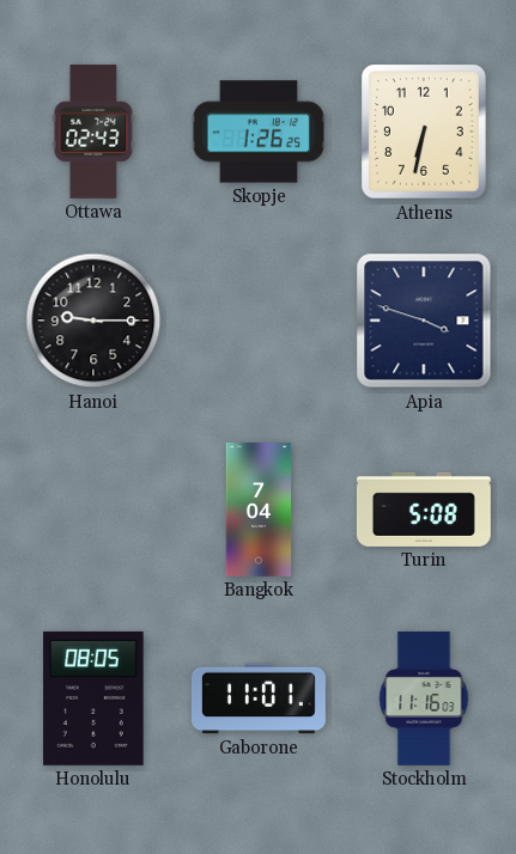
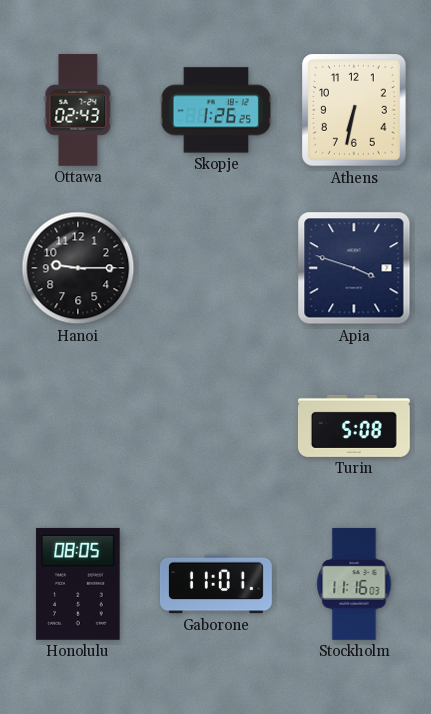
Bangkok: 7:04 -> none (259, 511)
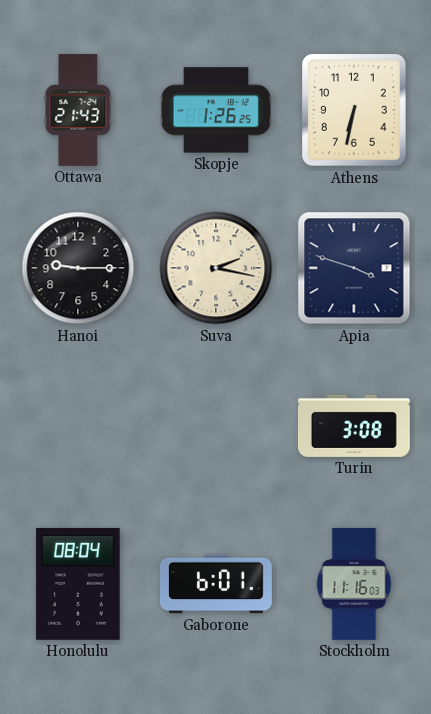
Ottawa: 02:43 -> 21:43 (78, 110)
Suva: none -> 2:17 (216, 268)
Turin: 5:08 -> 3:08 (354, 426)
Honolulu: 08:05 -> 08:04 (78, 584)
Gaborone: 11:01 -> 6:01 (216, 584)
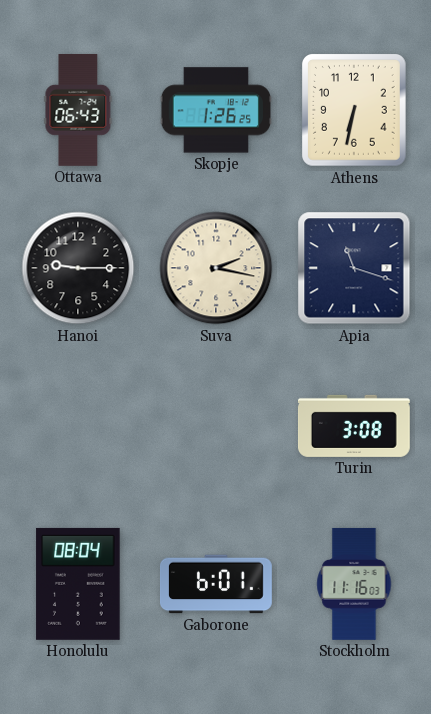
Ottawa: 21:43 -> 06:43 (78, 110)
Apia: 3:48 -> 11:18 (354, 268)
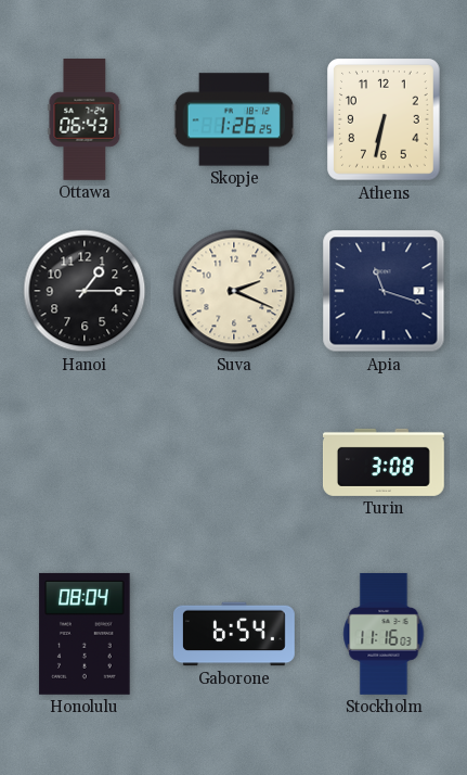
Hanoi: 9:15 -> 1:15 (85, 291)
Suva: 2:17 -> 2:19 (234, 291)
Gaborone: 6:01 -> 6:54 (234, 634)
